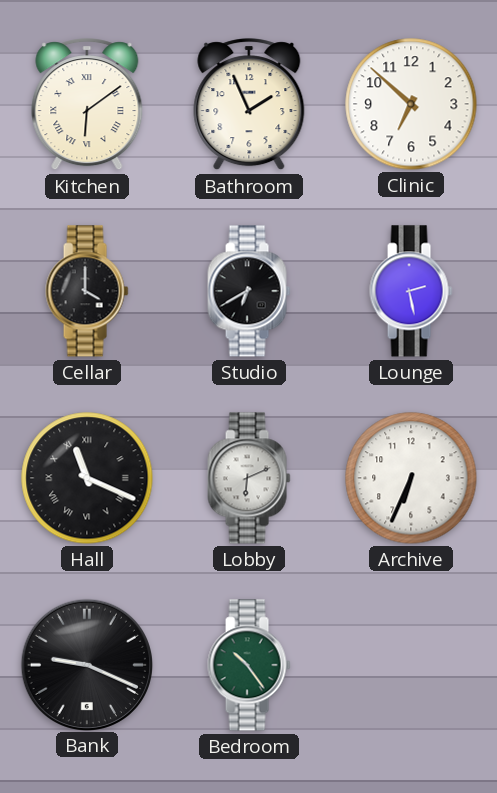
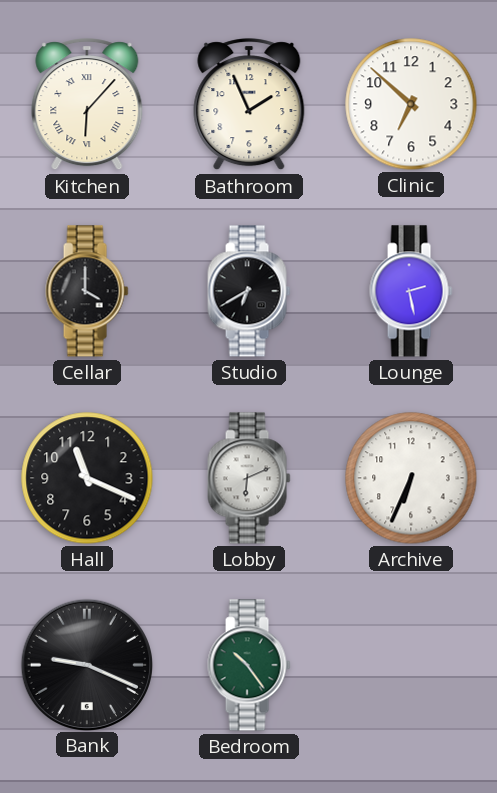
Kitchen: 6:09 -> 6:07 (87, 105)
Hall numerals: Roman -> Arabic (87, 478)
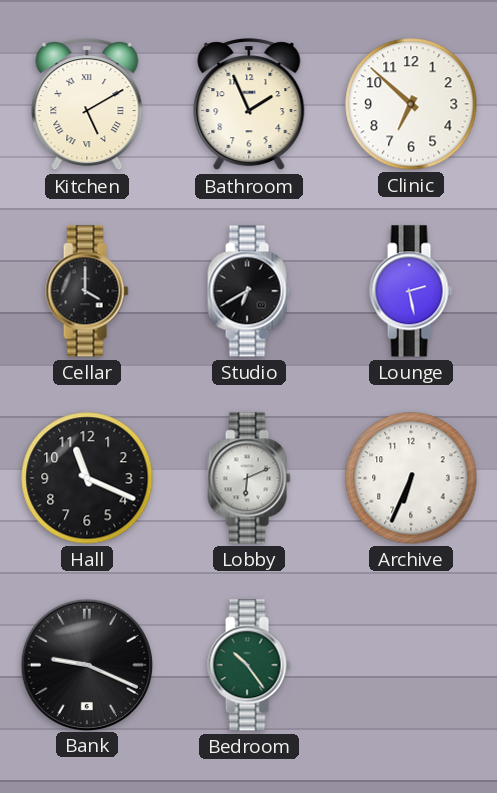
Kitchen: 6:07 -> 5:10 (87, 105)
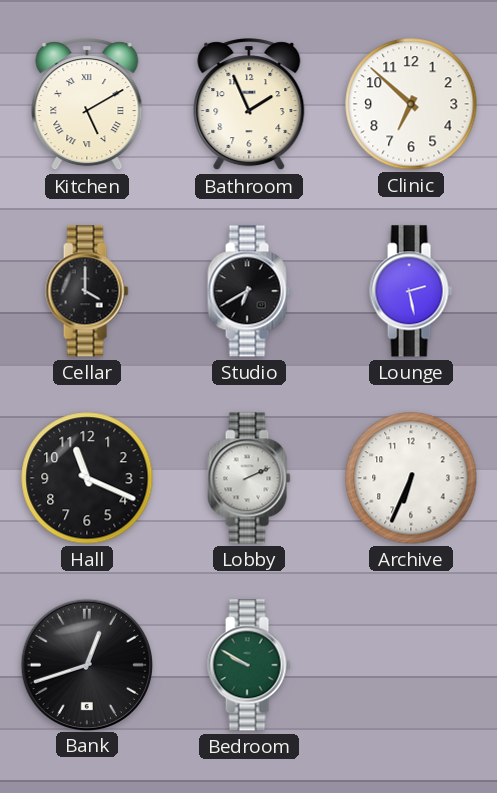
Lobby: 6:11 -> 2:11 (249, 478)
Bank: 9:19 -> 12:42 (86, 664)
Bedroom: 10:24 -> 9:50 (249, 665)
